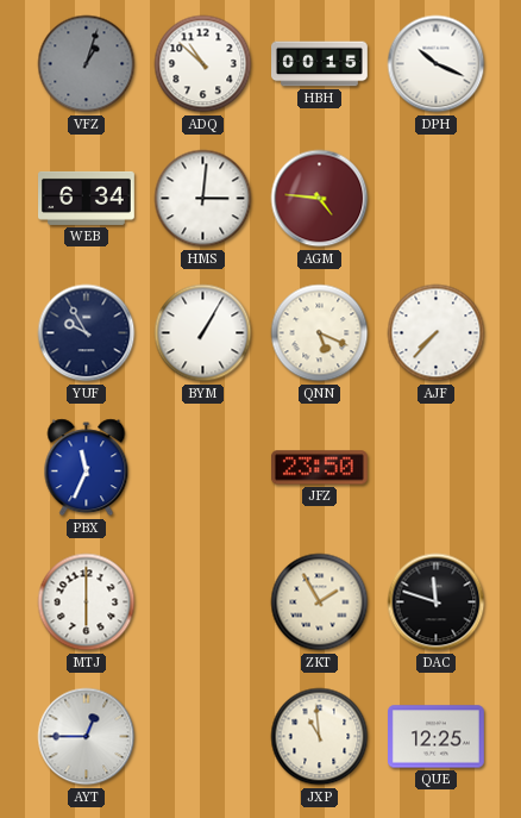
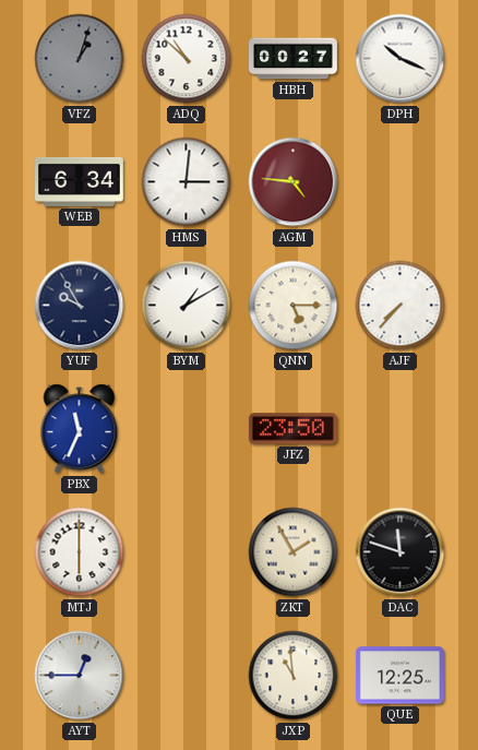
HBH: 00:15 -> 00:27 (294, 59)
BYM: 1:05 -> 1:10 (187, 306)
QNN: 5:19 -> 5:15 (294, 306)
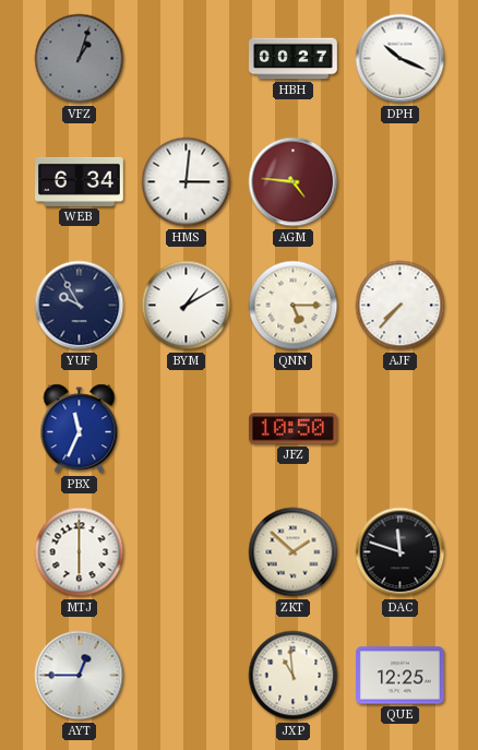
ADQ: 10:52 -> none (187, 59)
JFZ: 23:50 -> 10:50 (292, 429)
ZKT: 1:55 -> 1:52 (294, 552)
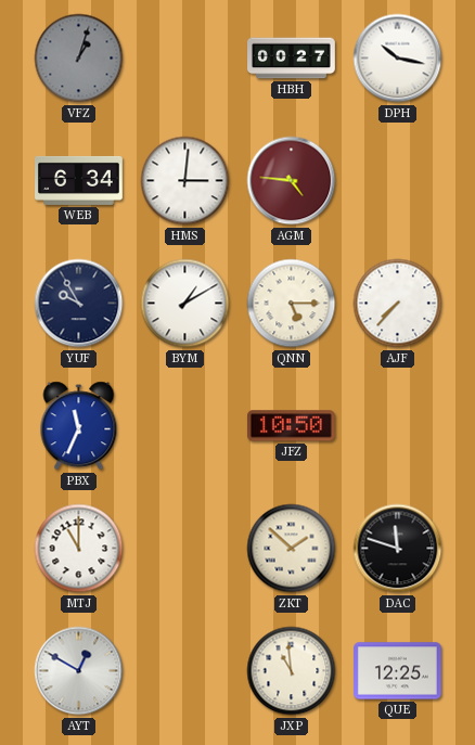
DPH: 10:19 -> 10:17 (398, 59)
MTJ: 6:00 -> 11:00 (79, 549)
AYT: 12:45 -> 12:50 (79, 671)
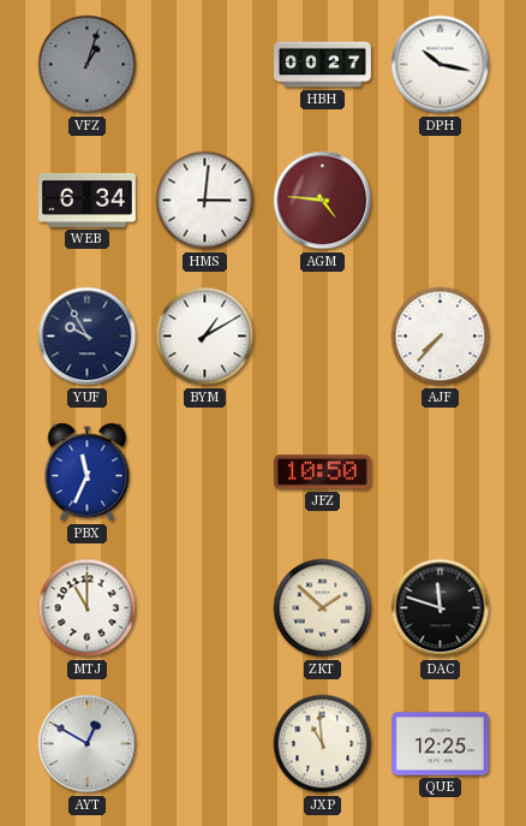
QNN: 5:15 -> none (292, 304)
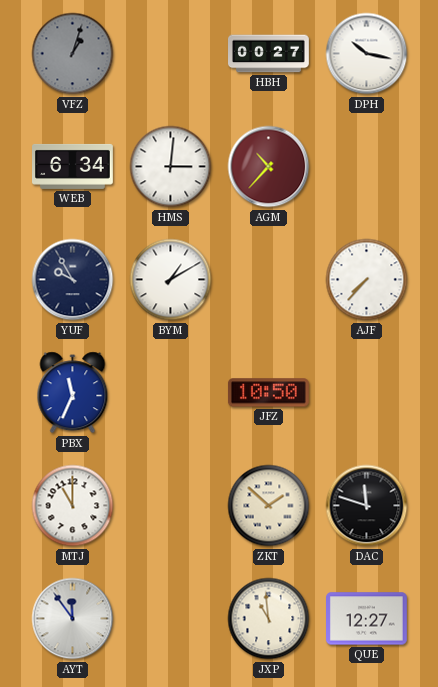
AGM: 4:46 -> 10:37 (269, 167)
AYT: 12:50 -> 11:54 (73, 619)
QUE: 12:25 -> 12:27 (367, 619)
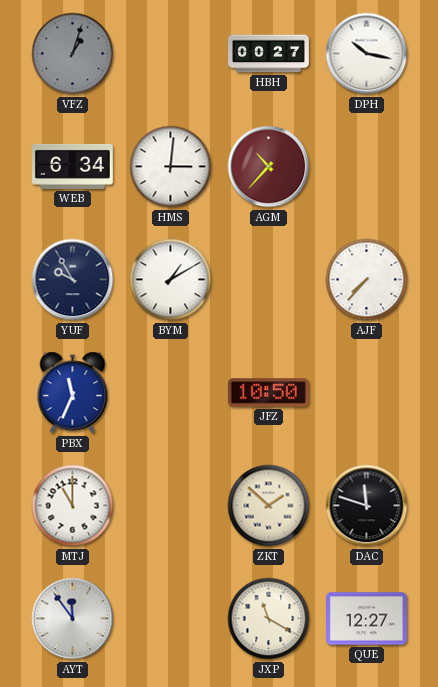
JXP: 10:59 -> 11:20 (269, 619)
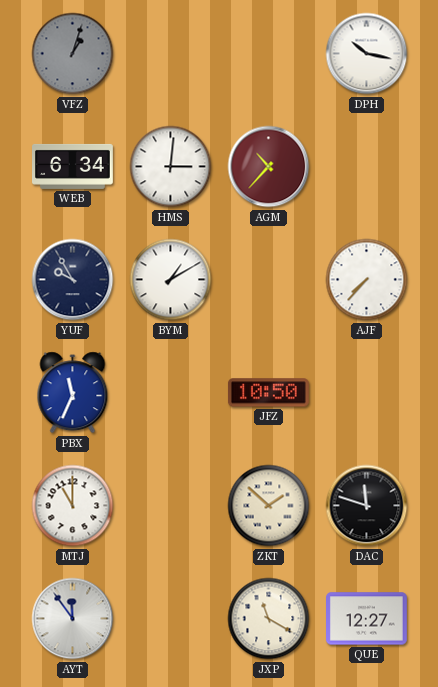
HBH: 00:27 -> none (269, 54)
